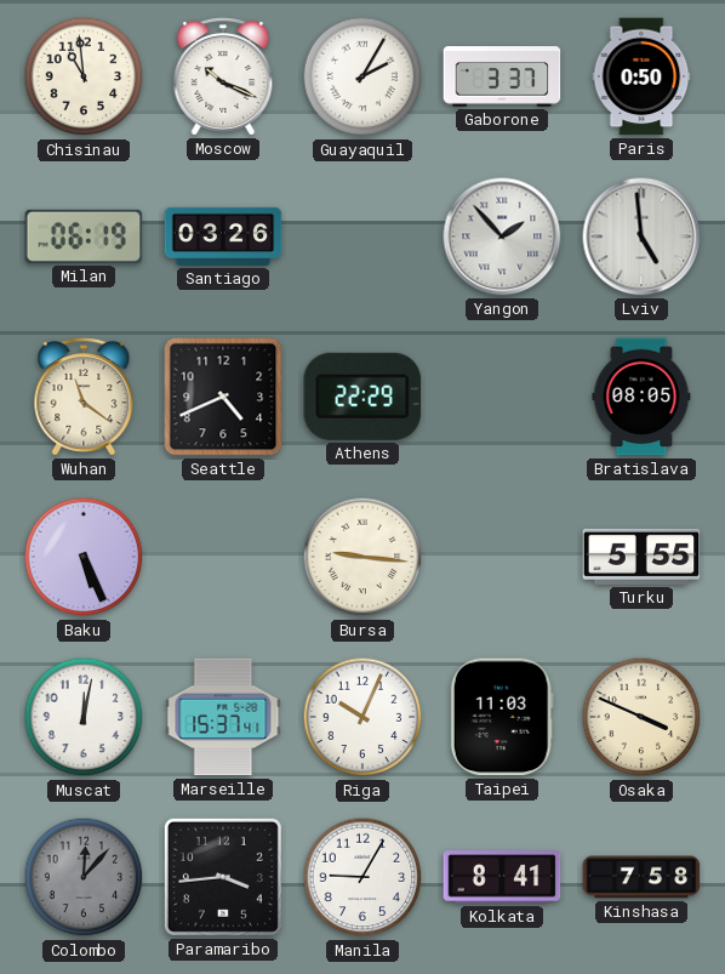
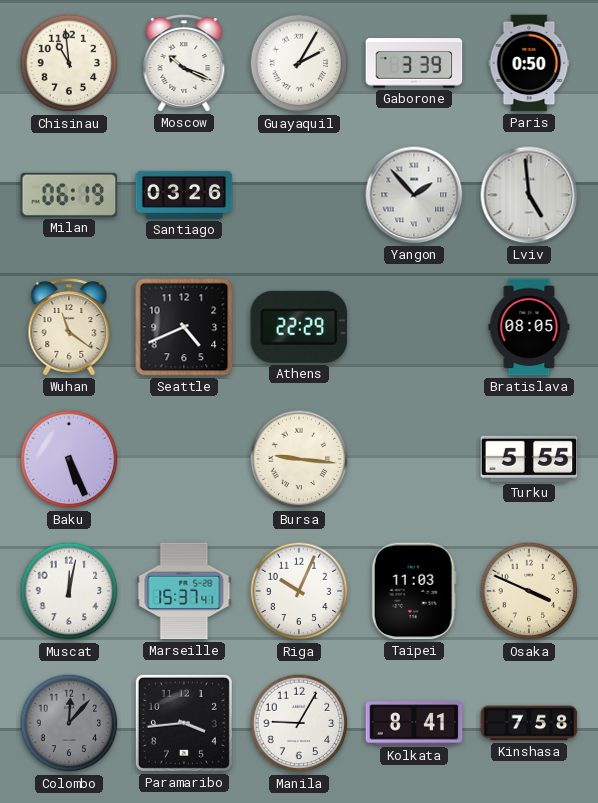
Gaborone: 3:37 -> 3:39 (414, 63)
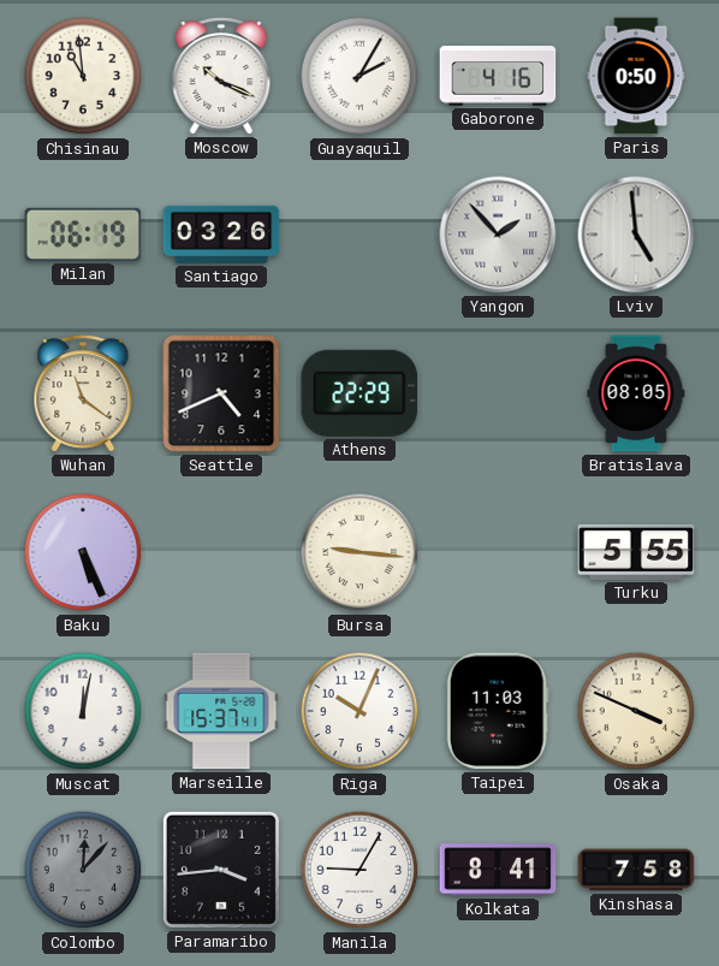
Gaborone: 3:39 -> 4:16 (498, 76)
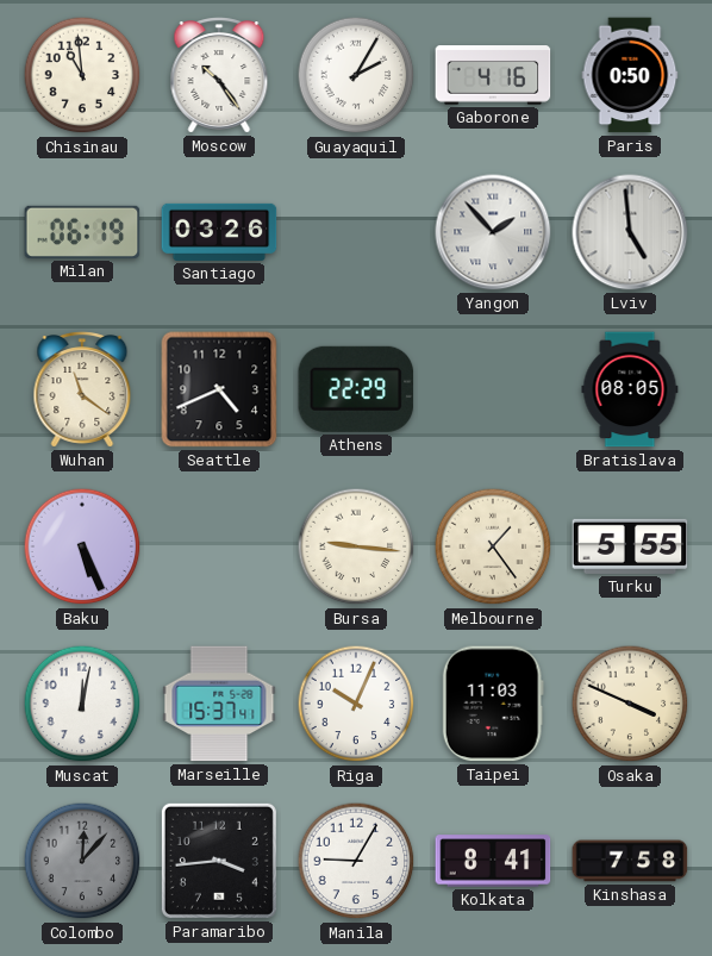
Moscow: 10:19 -> 10:24 (219, 75)
Melbourne: none -> 1:24 (493, 546)
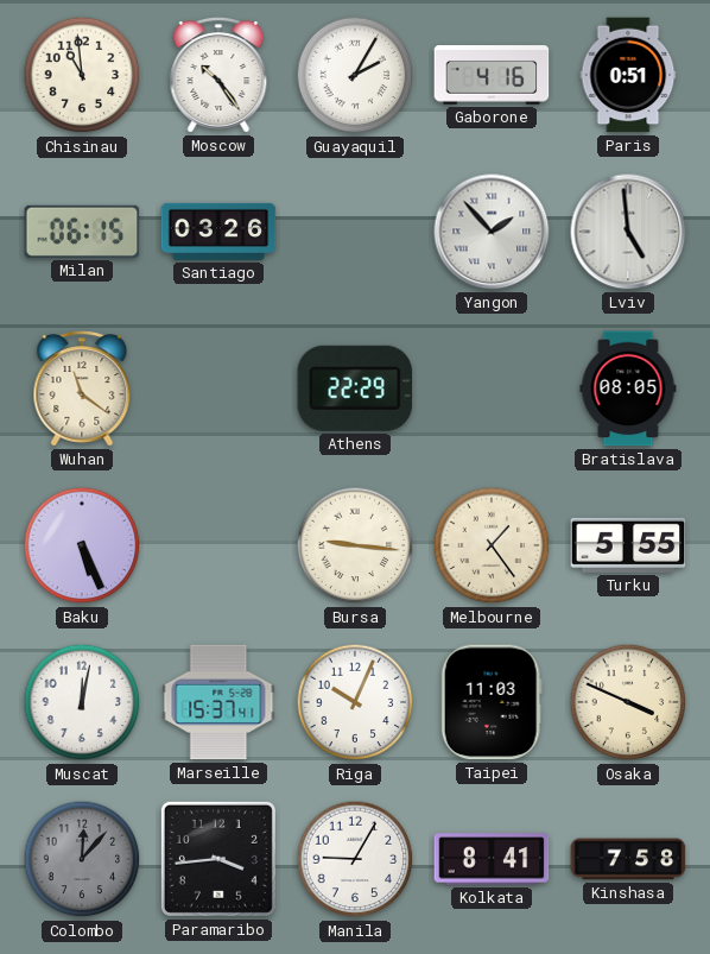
Paris: 0:50 -> 0:51 (628, 75)
Milan: 06:19 -> 06:15 (82, 232)
Seattle: 4:41 -> none (219, 389)
